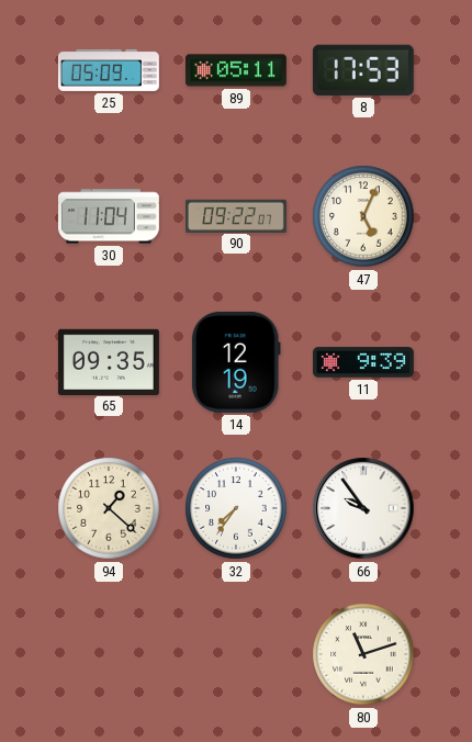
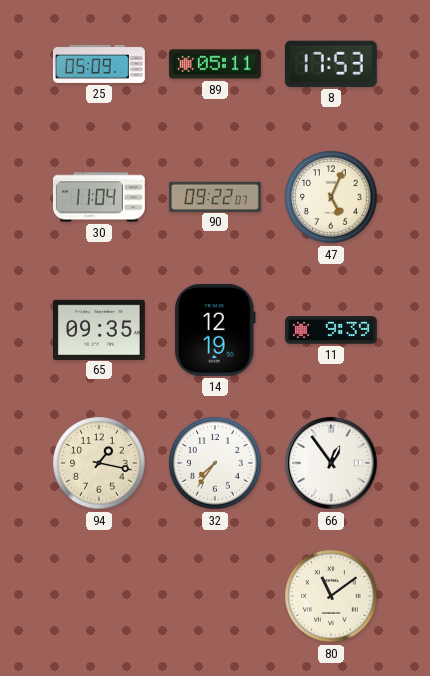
94: 1:22 -> 1:17 (99, 463)
66: 9:54 -> 12:54 (331, 463)
80: 11:12 -> 11:09 (331, 596)
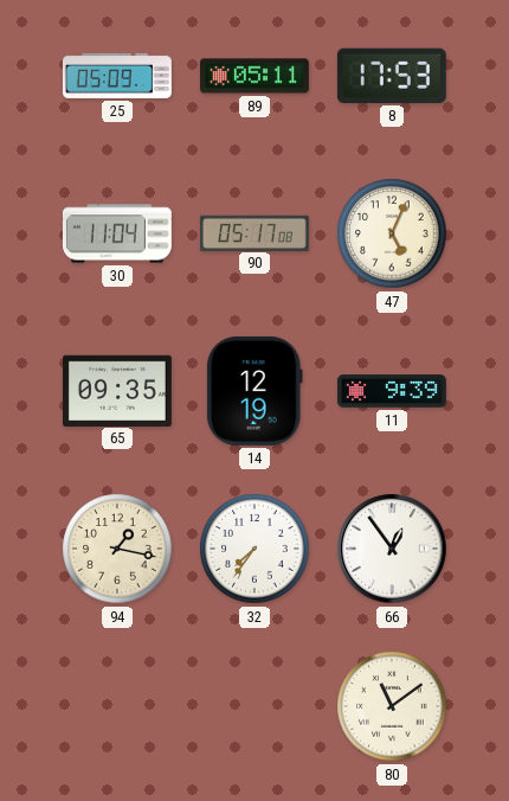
90: 09:22 -> 05:17 (254, 232)
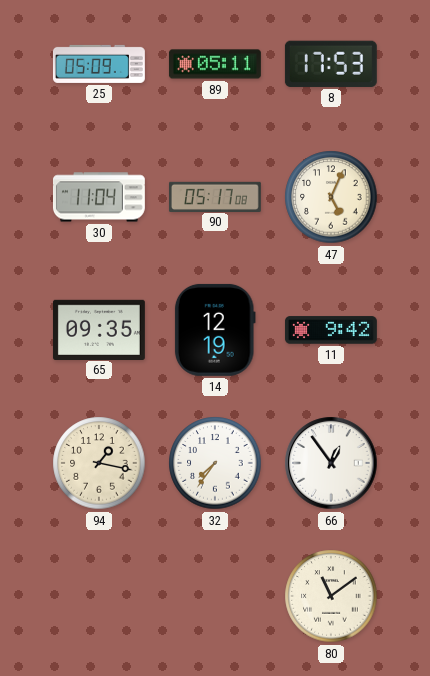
11: 9:39 -> 9:42 (331, 330)
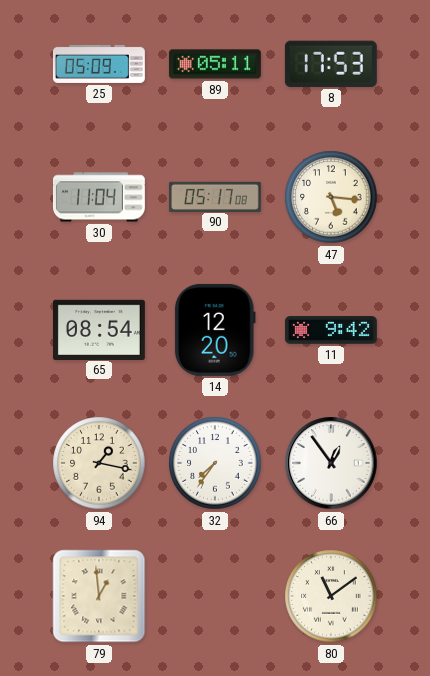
47: 5:04 -> 5:16 (331, 197)
65: 09:35 -> 08:54 (99, 329)
14: 12:19 -> 12:20 (215, 330)
79: none -> 12:59 (99, 596)
